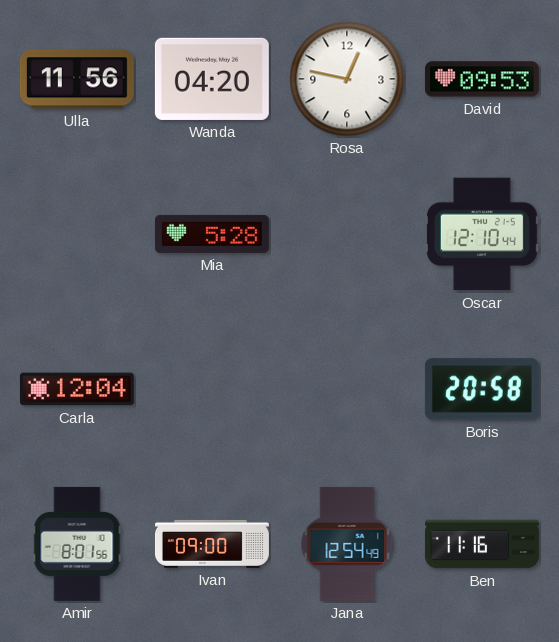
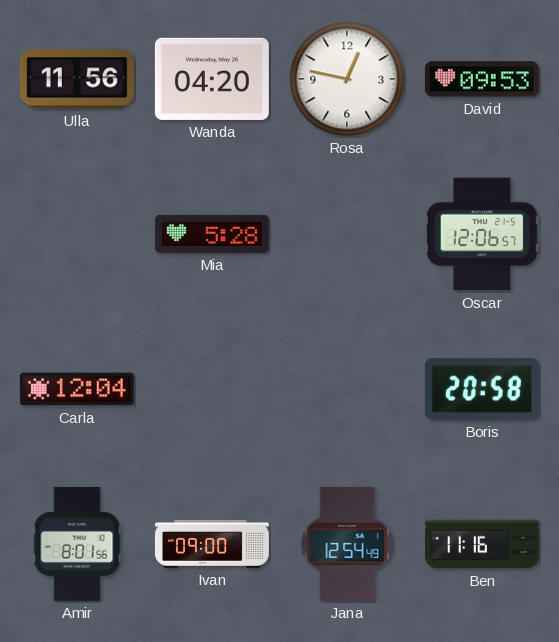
Oscar: 12:10 -> 12:06 (482, 234)
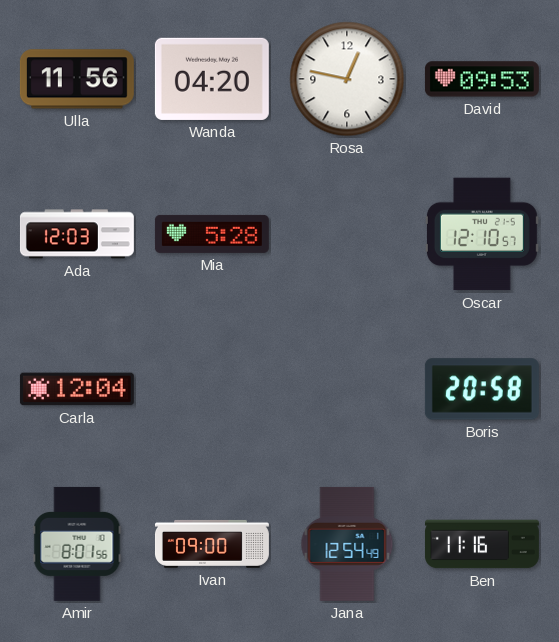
Ada: none -> 12:03 (77, 234)
Oscar: 12:06 -> 12:10 (482, 234)
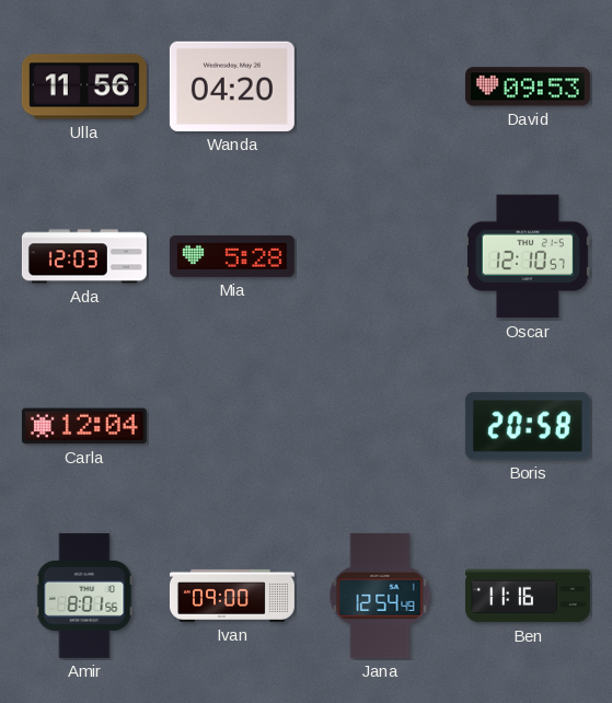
Rosa: 12:47 -> none (347, 79)
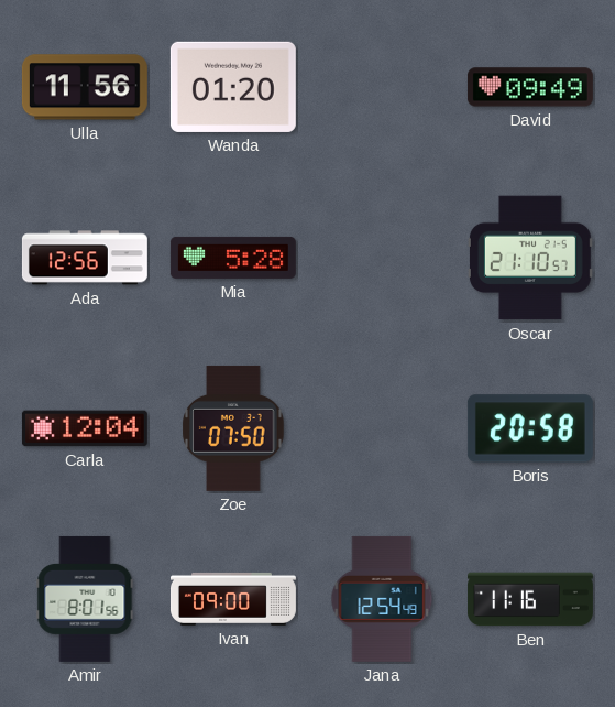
Wanda: 04:20 -> 01:20 (233, 87)
David: 09:53 -> 09:49 (530, 87)
Ada: 12:03 -> 12:56 (85, 258)
Oscar: 12:10 -> 21:10 (530, 258)
Zoe: none -> 07:50 (233, 428)
